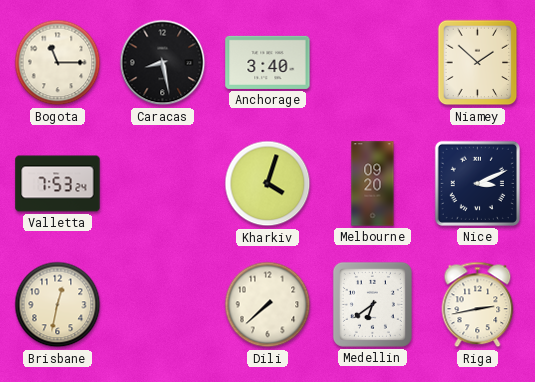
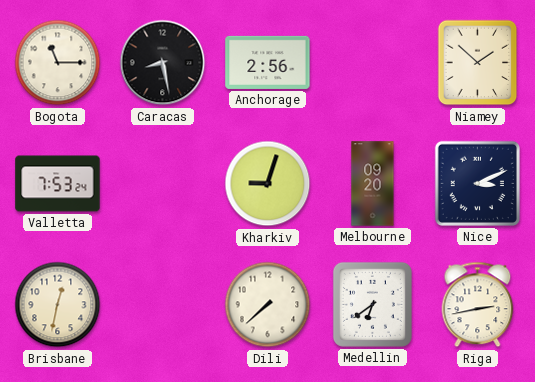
Anchorage: 3:40 -> 2:56 (268, 62)
Kharkiv: 4:03 -> 9:03 (268, 184)
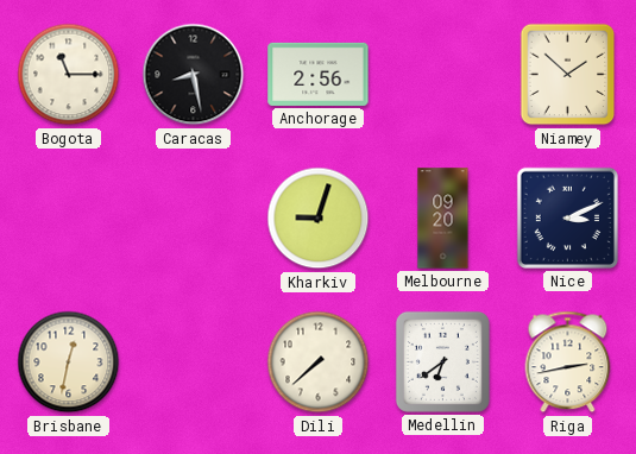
Valletta: 7:53 -> none (58, 184)
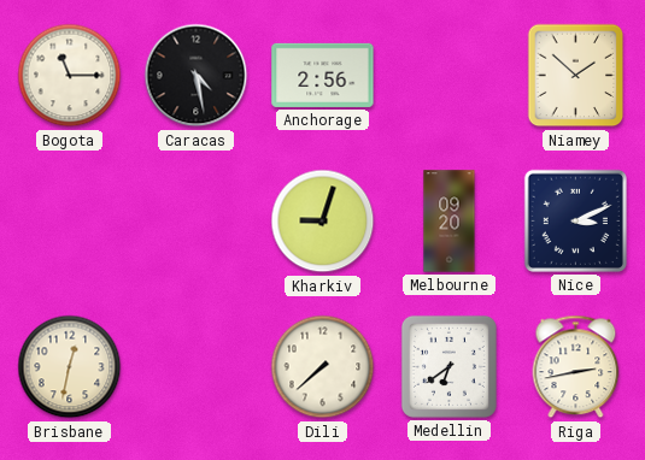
Caracas: 8:28 -> 4:28 (197, 76)
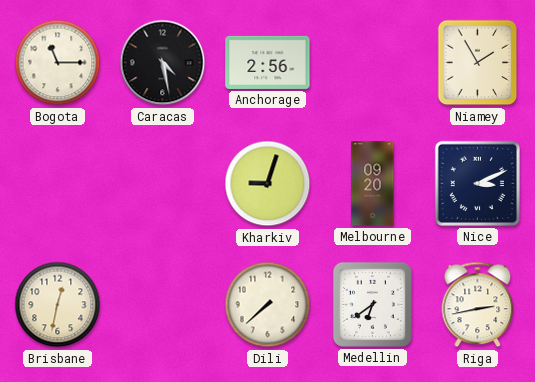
Niamey: 1:52 -> 1:55 (478, 63)
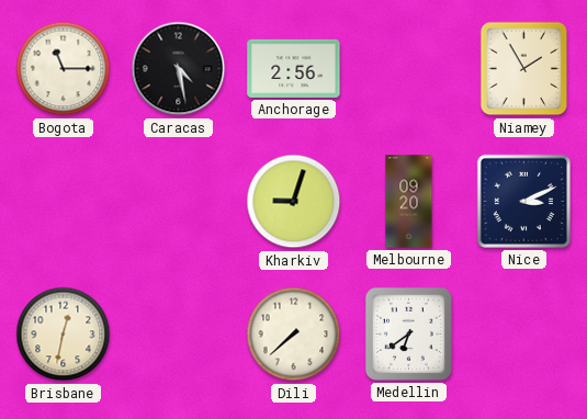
Riga: 2:43 -> none (478, 305)
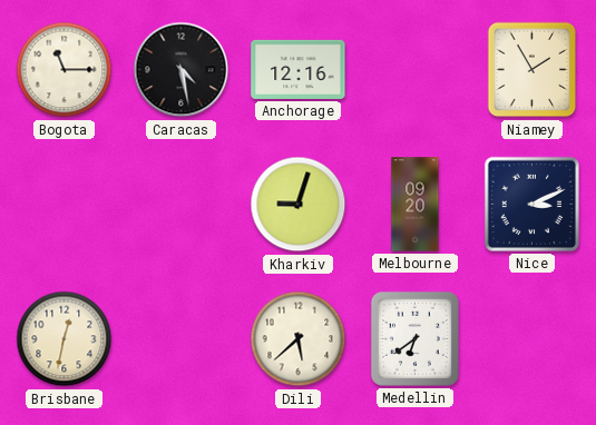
Anchorage: 2:56 -> 12:16 (299, 69)
Dili: 7:38 -> 5:38 (299, 339)
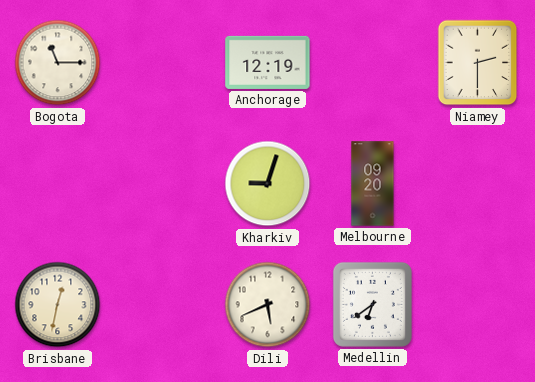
Caracas: 4:28 -> none (182, 70)
Anchorage: 12:16 -> 12:19 (268, 62)
Niamey: 1:55 -> 2:30 (478, 63)
Nice: 3:11 -> none (531, 204)
Dili: 5:38 -> 5:41 (268, 305)
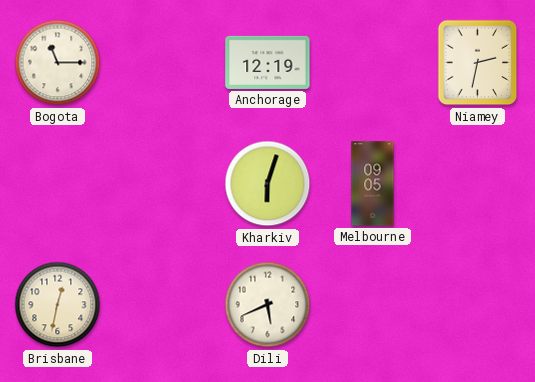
Niamey: 2:30 -> 2:32 (478, 63)
Kharkiv: 9:03 -> 6:03 (268, 184)
Melbourne: 09:20 -> 09:05 (373, 184)
Medellin: 6:39 -> none (372, 304)
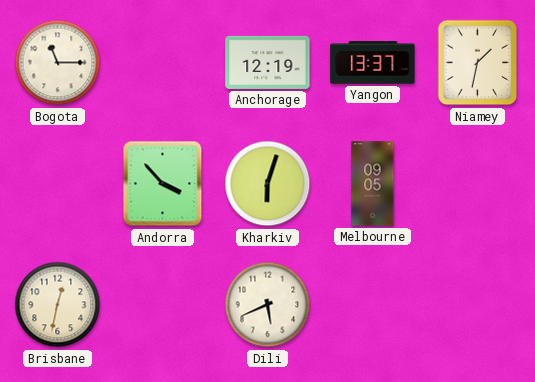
Yangon: none -> 13:37 (373, 63)
Niamey: 2:32 -> 1:32 (478, 63)
Andorra: none -> 3:53 (163, 184)
